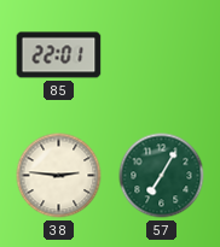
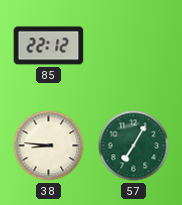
85: 22:01 -> 22:12 (49, 46)
38: 2:46 -> 8:46 (49, 146)
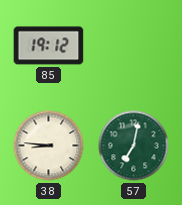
85: 22:12 -> 19:12 (49, 46)
57: 7:05 -> 7:02 (134, 146)
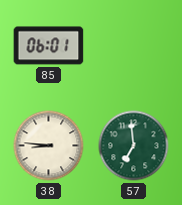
85: 19:12 -> 06:01 (49, 46)
57: 7:02 -> 6:59 (134, 146)
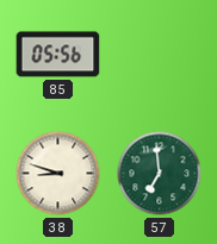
85: 06:01 -> 05:56 (58, 55)
38: 8:46 -> 8:48 (58, 174)
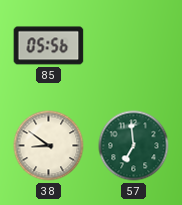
38: 8:48 -> 8:51 (49, 146)
